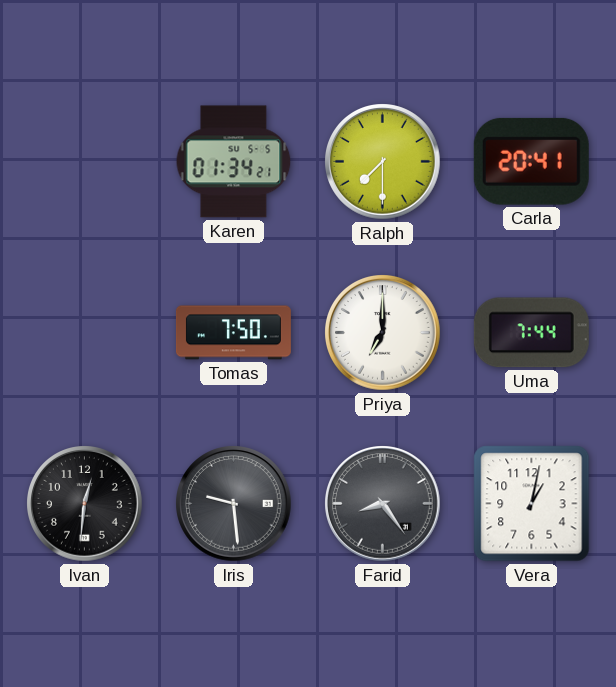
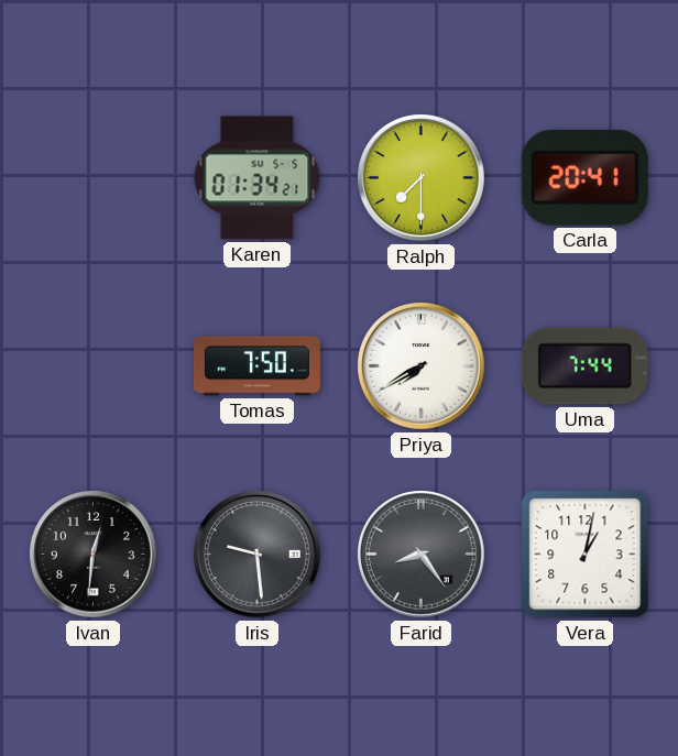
Priya: 7:00 -> 7:40 (422, 366)
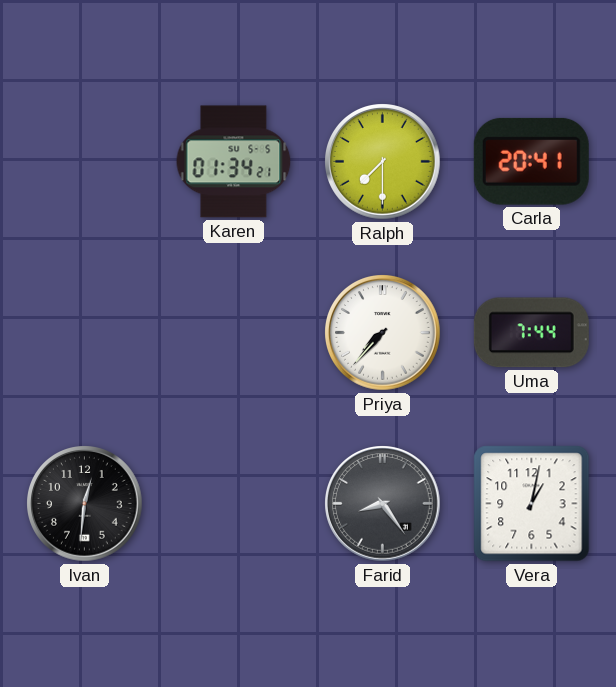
Tomas: 7:50 -> none (256, 366)
Priya: 7:40 -> 7:37 (383, 333)
Iris: 9:29 -> none (258, 555)
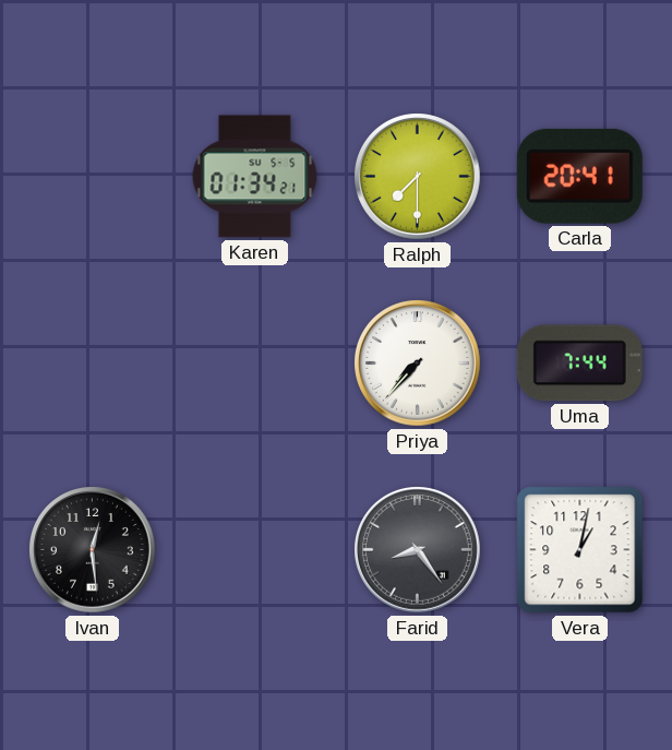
Ivan: 12:31 -> 12:29 (93, 550)
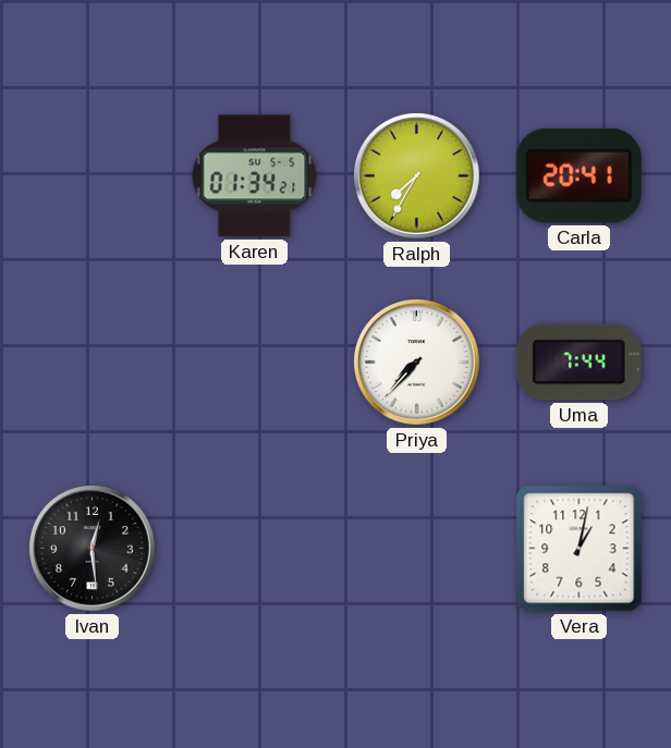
Ralph: 7:30 -> 7:35 (417, 176)
Farid: 8:24 -> none (418, 550)
